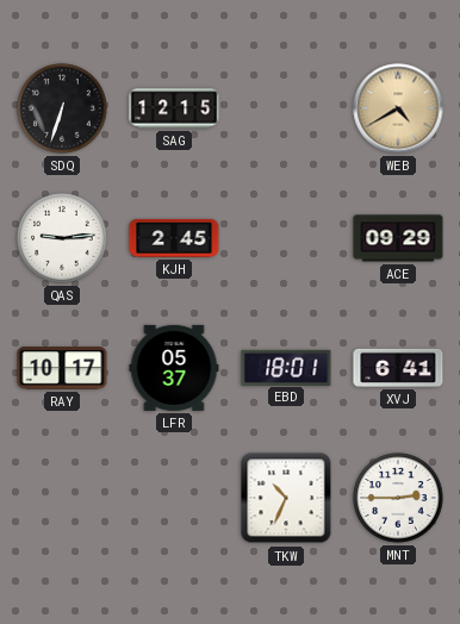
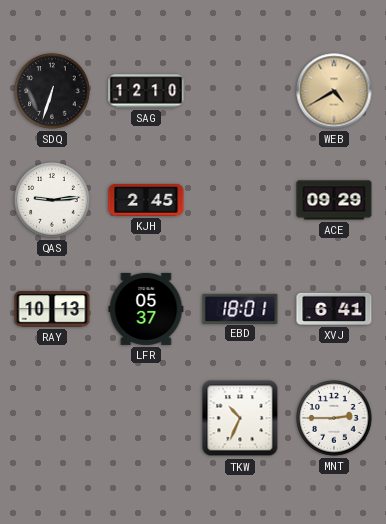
SAG: 12:15 -> 12:10 (146, 91)
RAY: 10:17 -> 10:13 (52, 309)
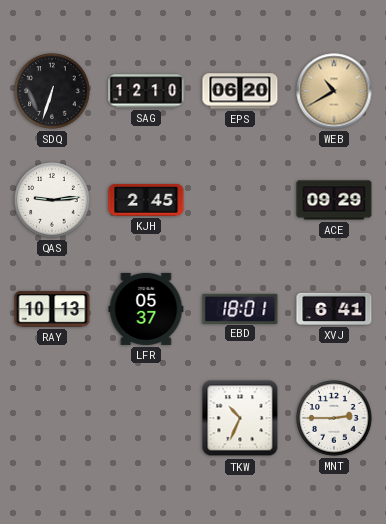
EPS: none -> 06:20 (240, 91)
WEB: 4:40 -> 10:40 (334, 91)
